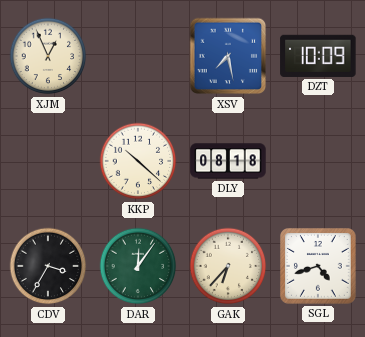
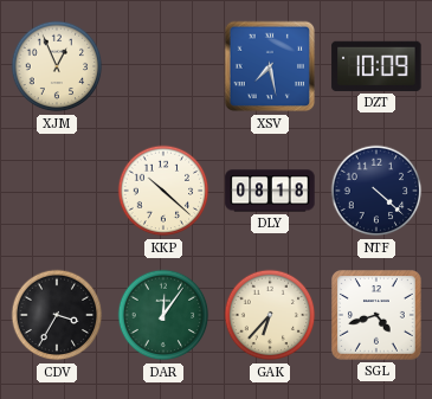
NTF: none -> 4:22 (376, 191)
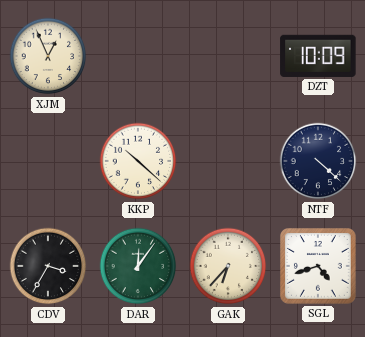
XSV: 7:28 -> none (270, 66)
DLY: 08:18 -> none (270, 191)
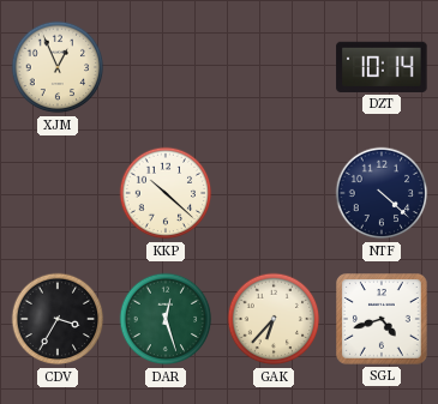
DZT: 10:09 -> 10:14 (382, 67)
DAR: 12:06 -> 12:27 (166, 319)
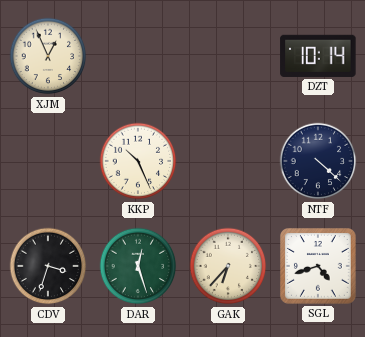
KKP: 10:22 -> 10:26 (138, 161)
CDV: 3:35 -> 3:33 (48, 266)
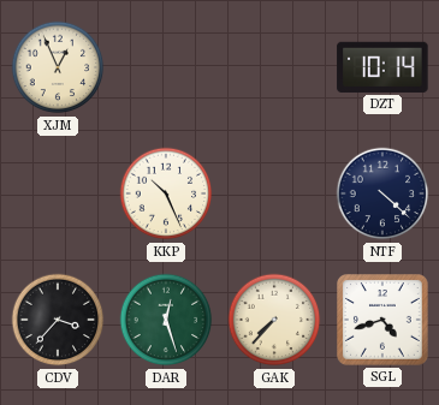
CDV: 3:33 -> 3:37 (58, 320)
GAK: 6:37 -> 7:37 (274, 320)
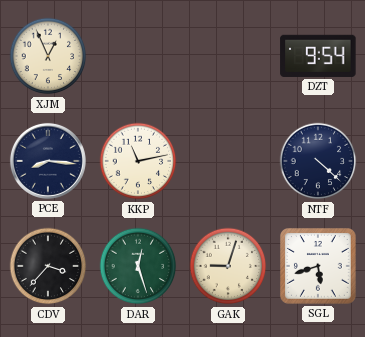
DZT: 10:14 -> 9:54 (318, 56)
PCE: none -> 8:16 (48, 161)
KKP: 10:26 -> 11:13 (138, 161)
GAK: 7:37 -> 9:03 (228, 266)
SGL: 4:42 -> 5:42 (319, 267)
